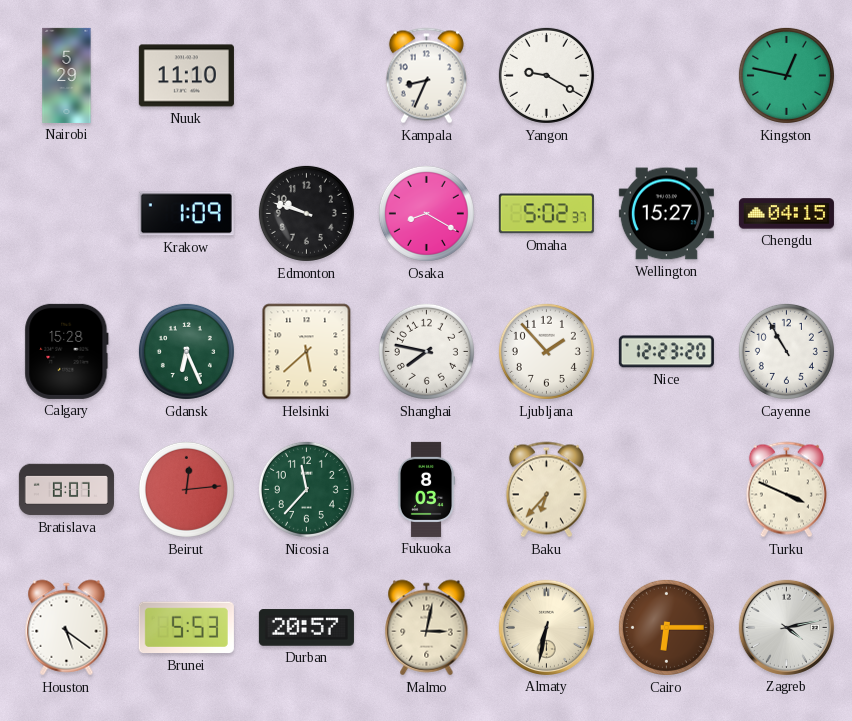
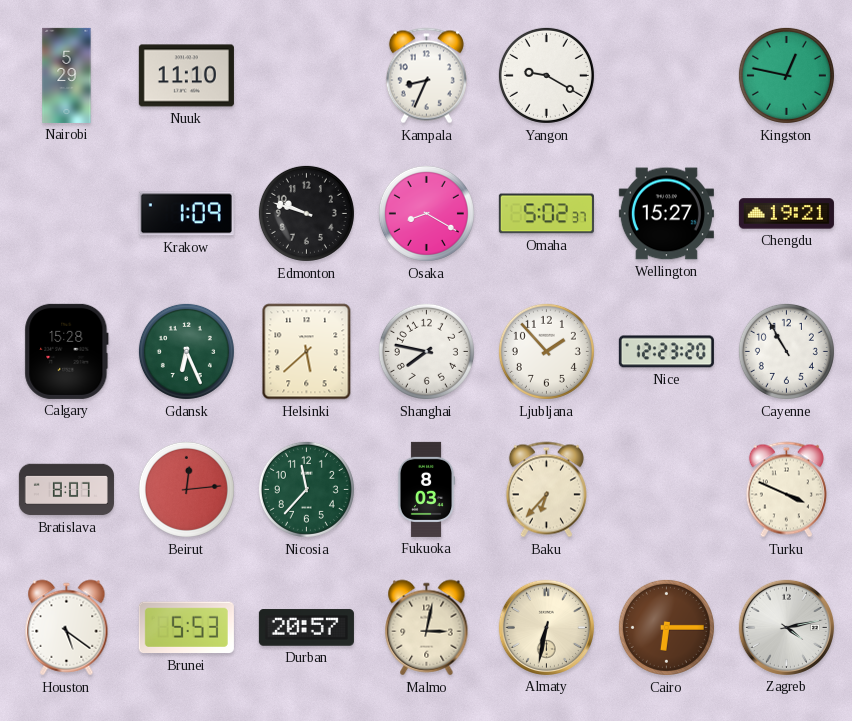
Chengdu: 04:15 -> 19:21 (786, 214)
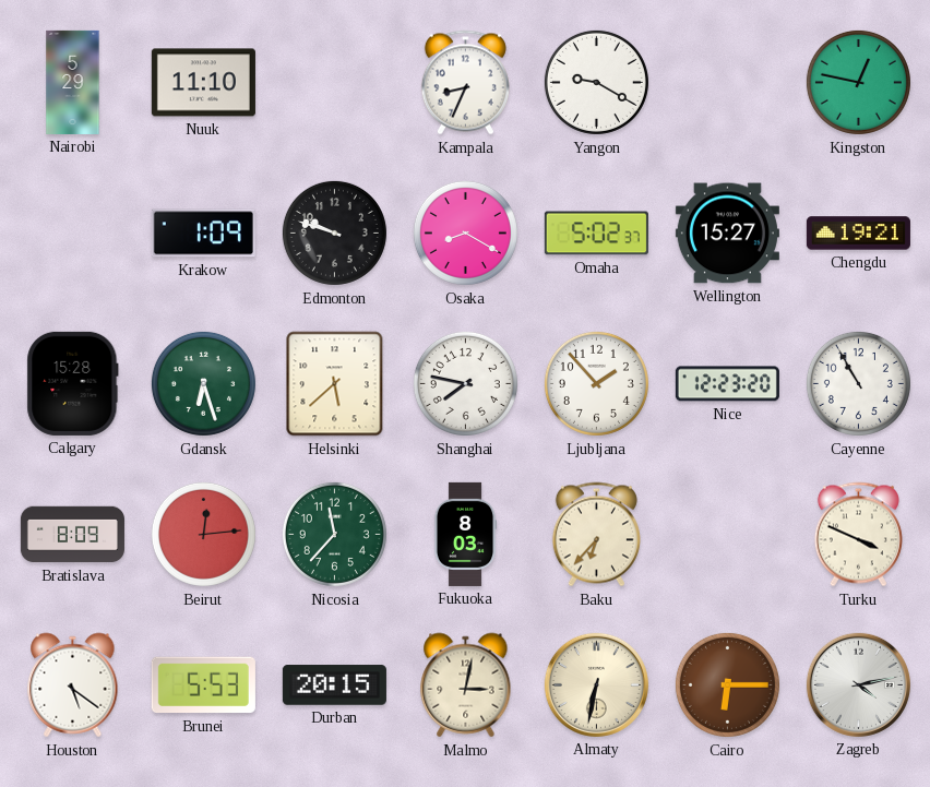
Gdansk: 6:26 -> 6:27 (203, 383)
Bratislava: 8:07 -> 8:09 (72, 535)
Durban: 20:57 -> 20:15 (334, 685)
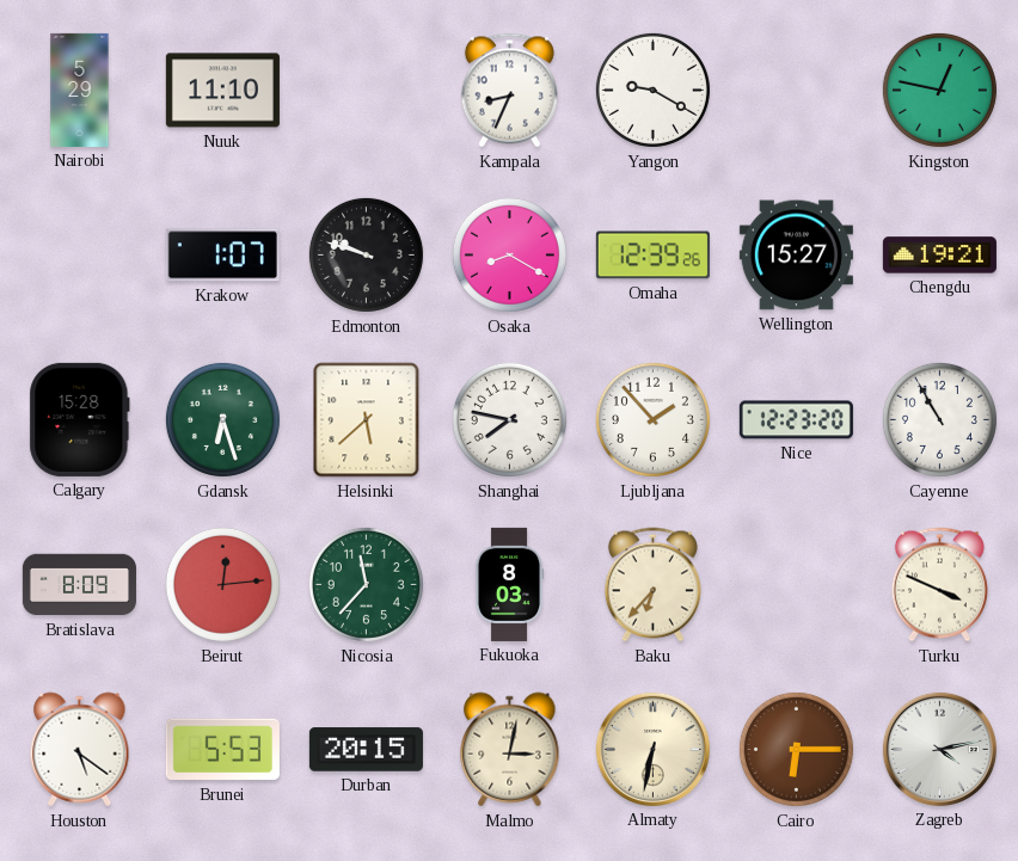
Krakow: 1:09 -> 1:07 (222, 256)
Omaha: 5:02 -> 12:39 (652, 256)
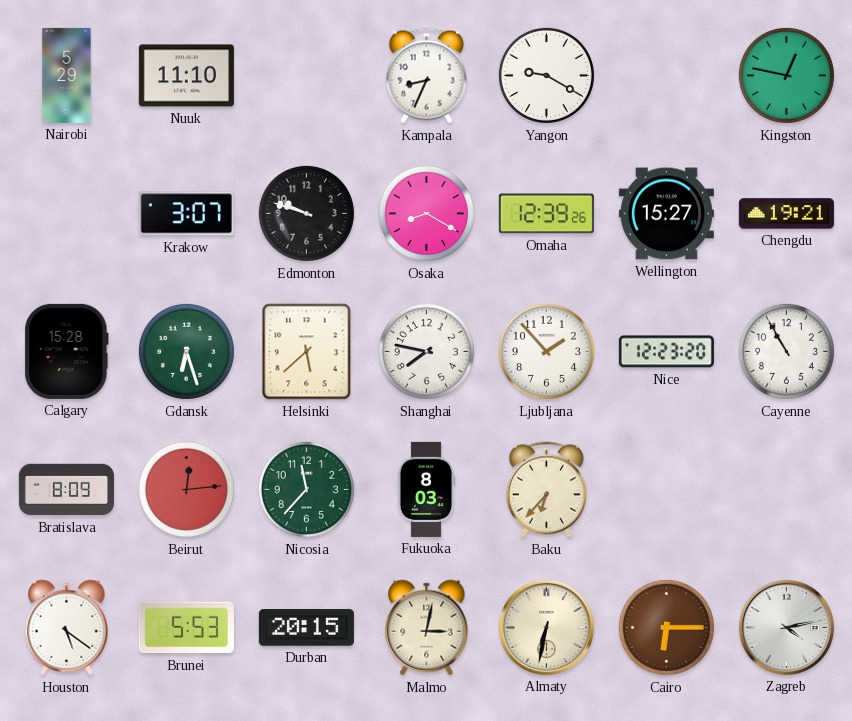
Krakow: 1:07 -> 3:07 (186, 214)
Turku: 3:49 -> none (939, 585)
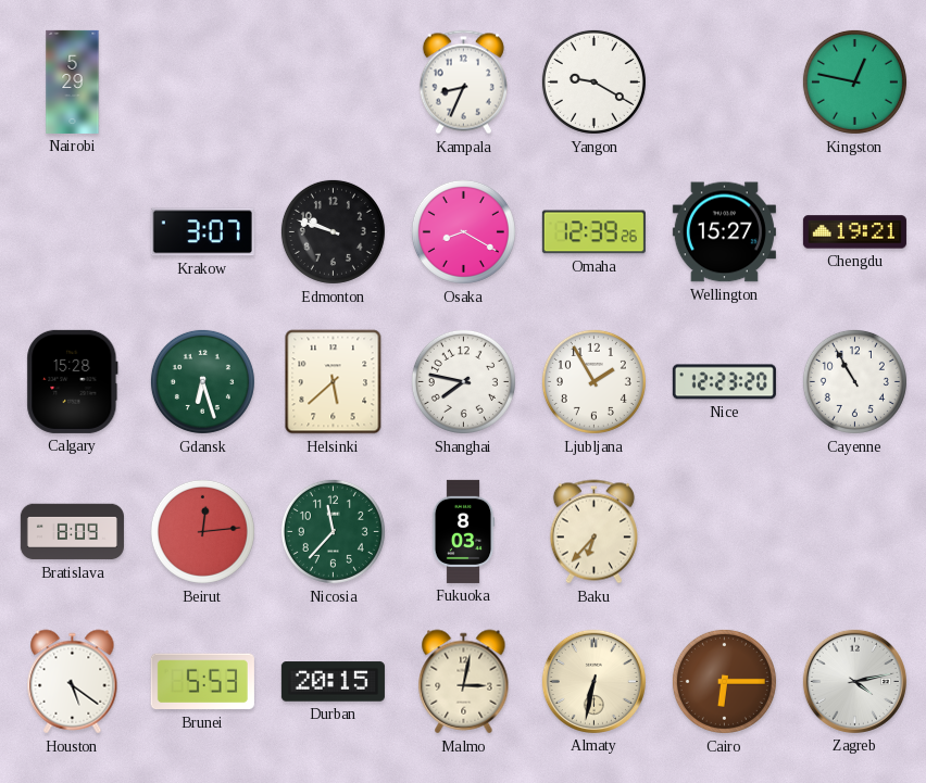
Nuuk: 11:10 -> none (186, 76)
Ljubljana: 1:53 -> 1:55 (593, 381)
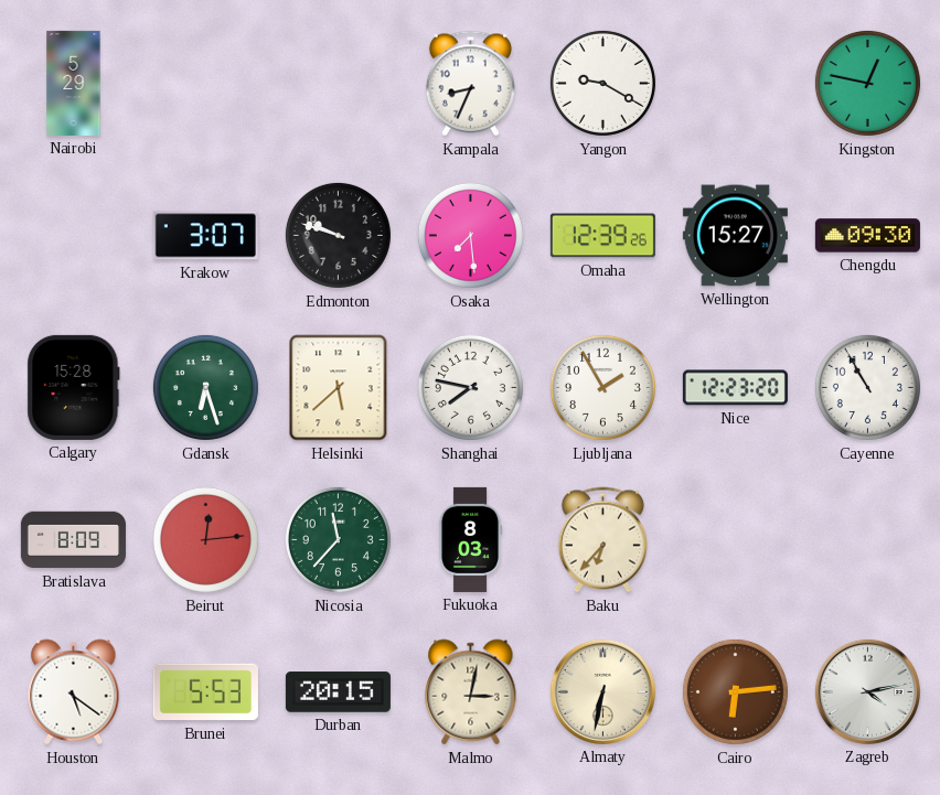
Osaka: 8:20 -> 7:29 (470, 235)
Chengdu: 19:21 -> 09:30 (867, 236)
Cairo: 6:15 -> 6:14 (735, 691)
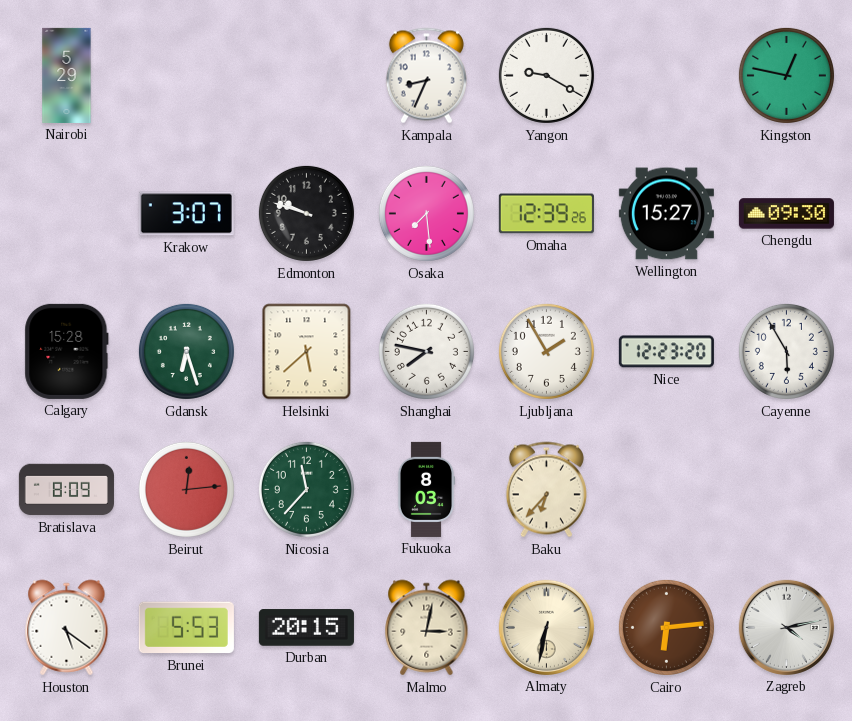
Cayenne: 10:55 -> 5:55 (786, 351)
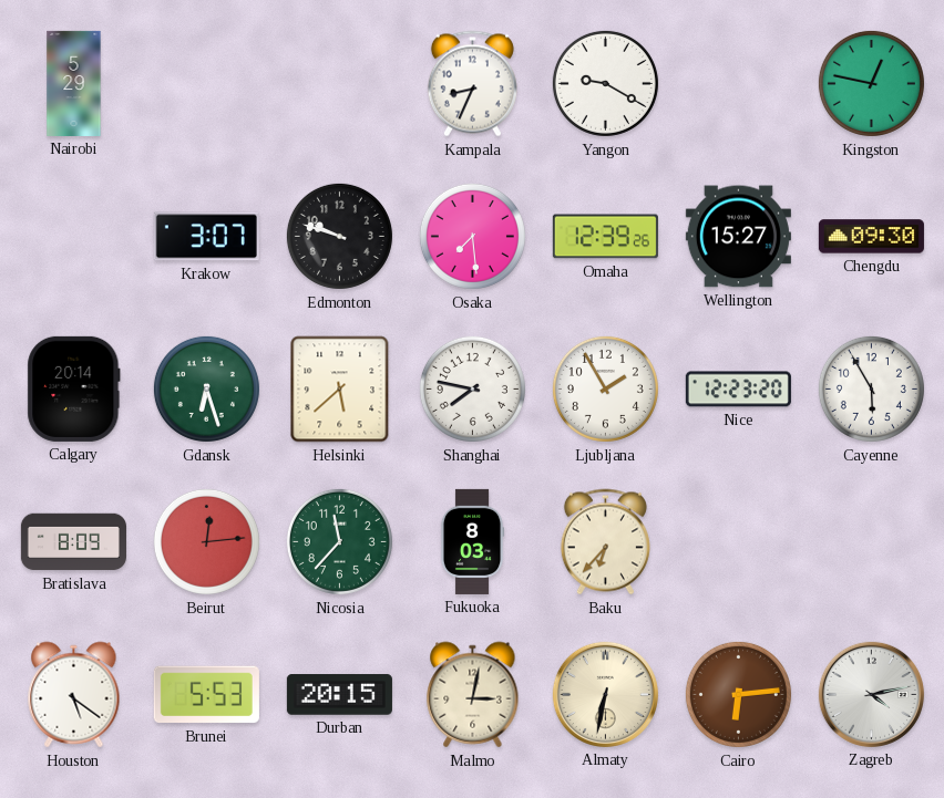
Calgary: 15:28 -> 20:14 (74, 388)
